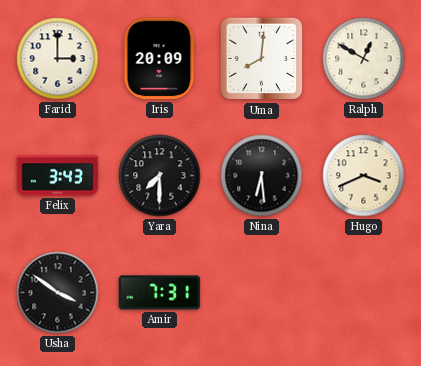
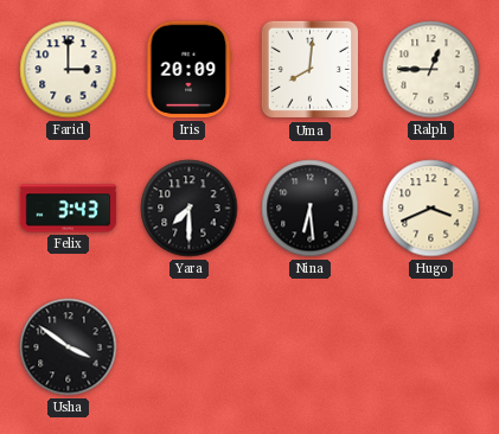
Ralph: 12:50 -> 12:45 (431, 70)
Amir: 7:31 -> none (160, 293)
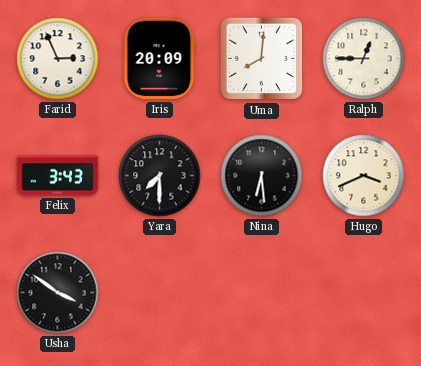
Farid: 3:00 -> 2:56 (58, 59)
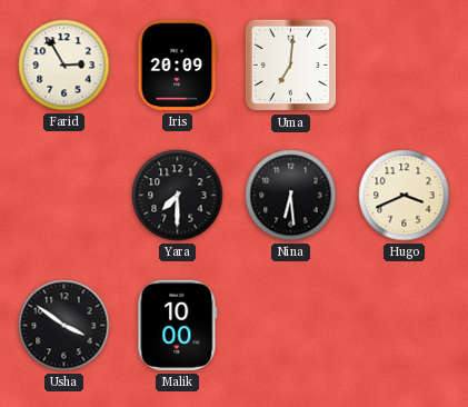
Farid: 2:56 -> 2:55 (64, 66)
Uma: 8:01 -> 7:01 (291, 66)
Ralph: 12:45 -> none (364, 59)
Felix: 3:43 -> none (58, 176)
Malik: none -> 10:00 (178, 326)
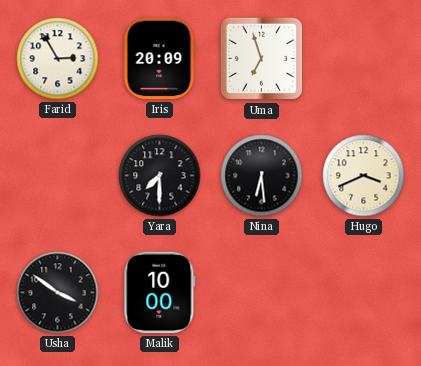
Uma: 7:01 -> 6:57 (262, 59)
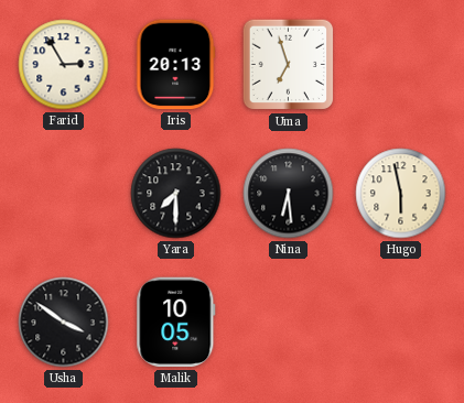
Iris: 20:09 -> 20:13 (175, 65)
Hugo: 3:41 -> 5:58 (401, 194)
Malik: 10:00 -> 10:05 (176, 323)
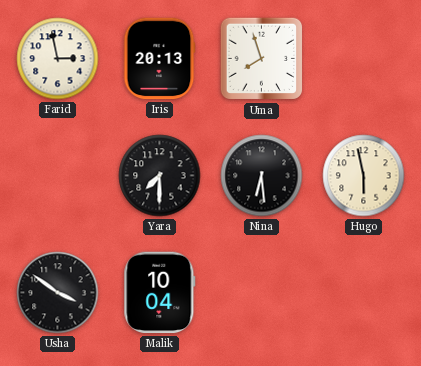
Farid: 2:55 -> 2:58 (58, 59)
Uma: 6:57 -> 7:57 (262, 59)
Malik: 10:05 -> 10:04 (160, 293)
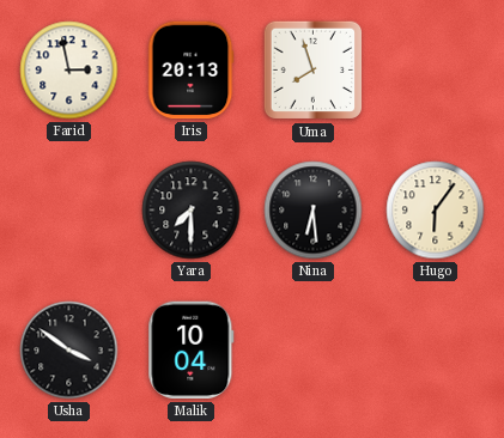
Hugo: 5:58 -> 6:06 (436, 211)
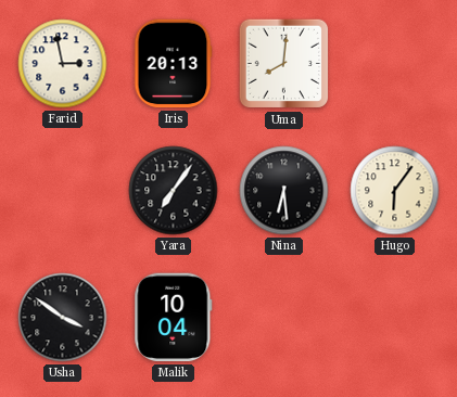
Uma: 7:57 -> 8:01 (284, 64)
Yara: 7:30 -> 7:06 (174, 191)
